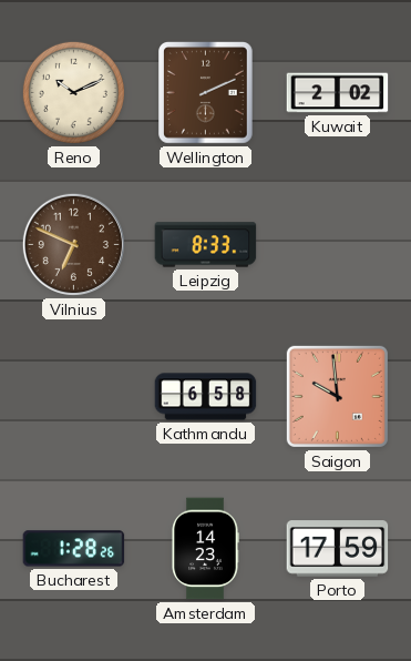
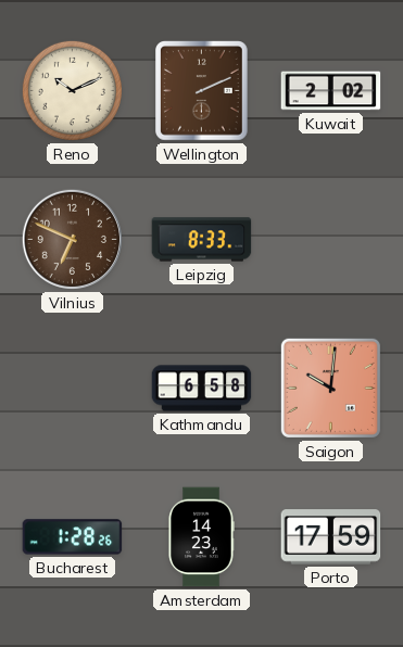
Saigon: 9:59 -> 10:01 (330, 388)
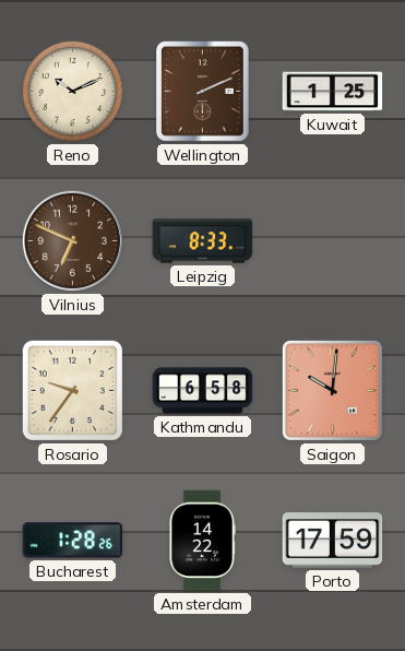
Kuwait: 2:02 -> 1:25 (333, 92)
Rosario: none -> 9:36 (72, 390)
Amsterdam: 14:23 -> 14:22 (202, 541)
